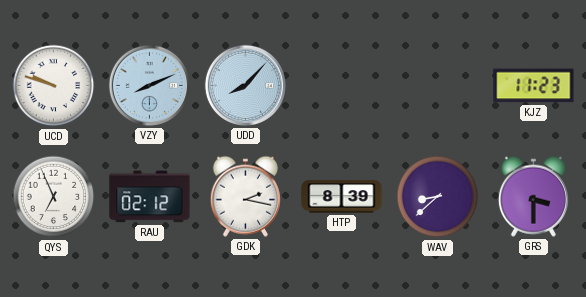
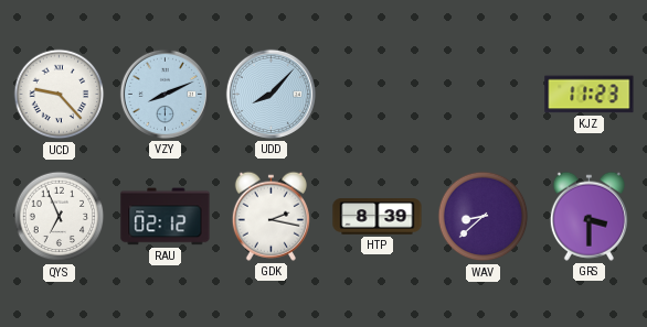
UCD: 9:48 -> 9:23 (60, 95)
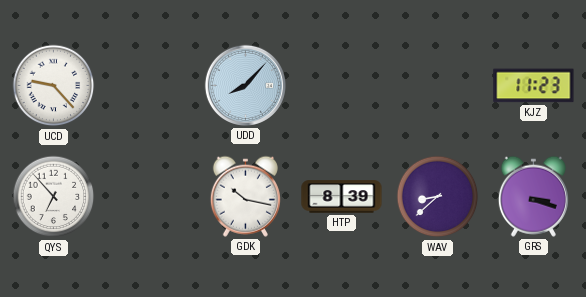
VZY: 8:11 -> none (165, 94)
QYS: 6:56 -> 6:53 (54, 197)
RAU: 02:12 -> none (166, 217)
GDK: 2:17 -> 10:17 (245, 196)
GRS: 3:30 -> 3:18 (533, 196)
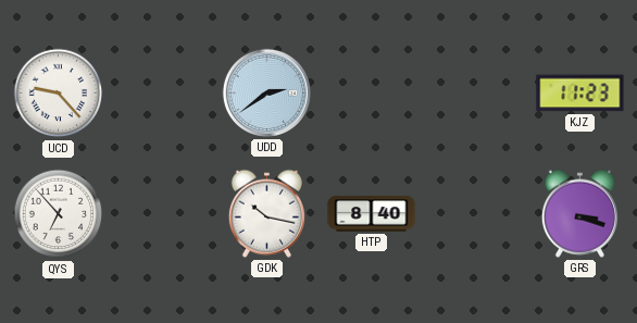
UDD: 8:07 -> 2:39 (266, 92)
HTP: 8:39 -> 8:40 (372, 214)
WAV: 8:38 -> none (438, 197)
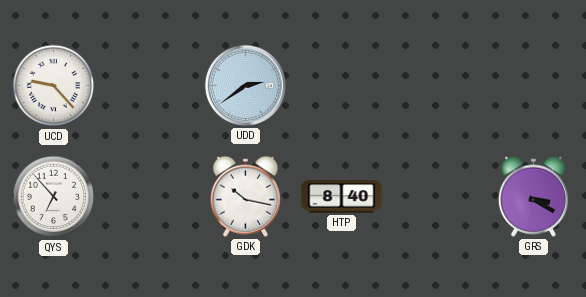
KJZ: 11:23 -> none (580, 94)
GRS: 3:18 -> 3:20 (533, 196)
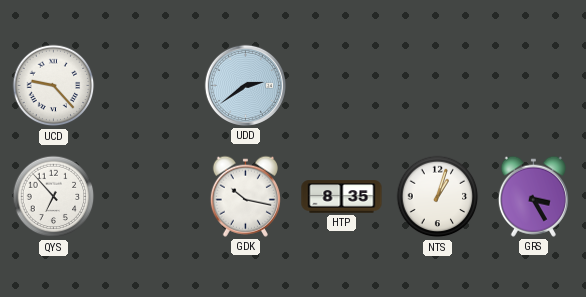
HTP: 8:40 -> 8:35 (342, 197)
NTS: none -> 1:03 (438, 197)
GRS: 3:20 -> 3:25 (533, 196)
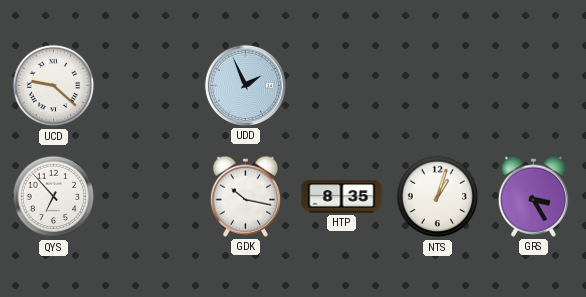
UCD: 9:23 -> 9:22 (54, 86)
UDD: 2:39 -> 1:56 (245, 85)
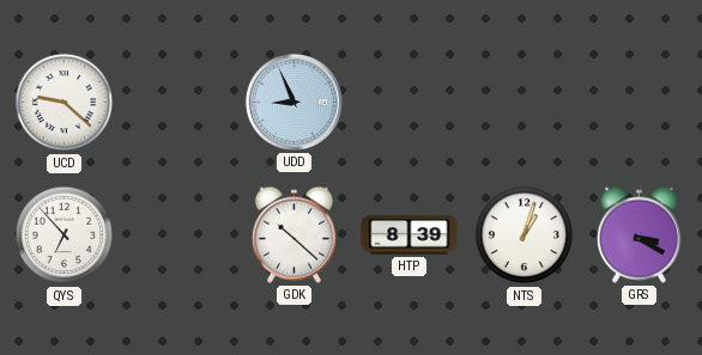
UDD: 1:56 -> 8:56 (293, 102)
GDK: 10:17 -> 10:22 (293, 234)
HTP: 8:35 -> 8:39 (410, 235)
GRS: 3:25 -> 3:20 (639, 234)
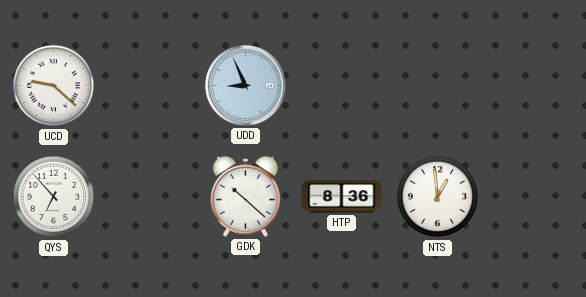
HTP: 8:39 -> 8:36 (342, 197)
NTS: 1:03 -> 12:59 (438, 197)
GRS: 3:20 -> none (639, 234)
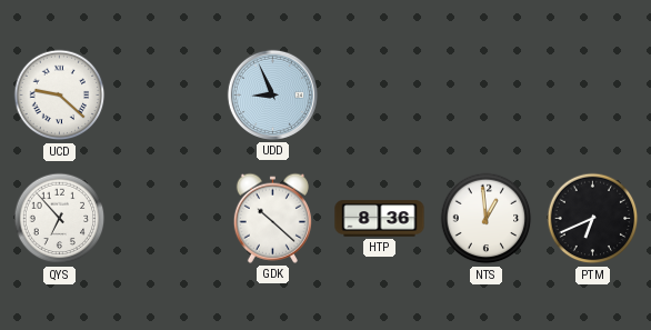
PTM: none -> 6:41 (593, 219)
